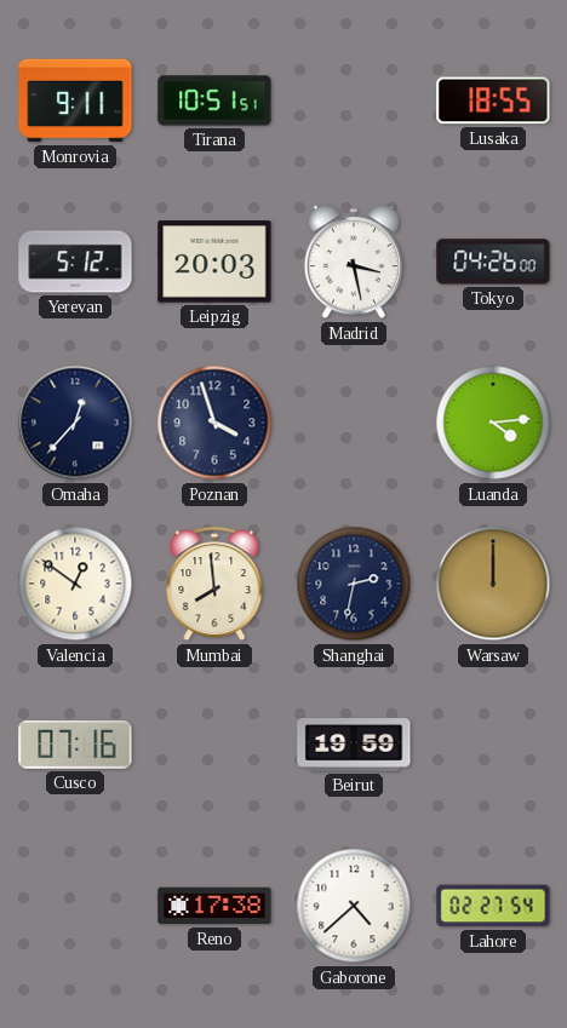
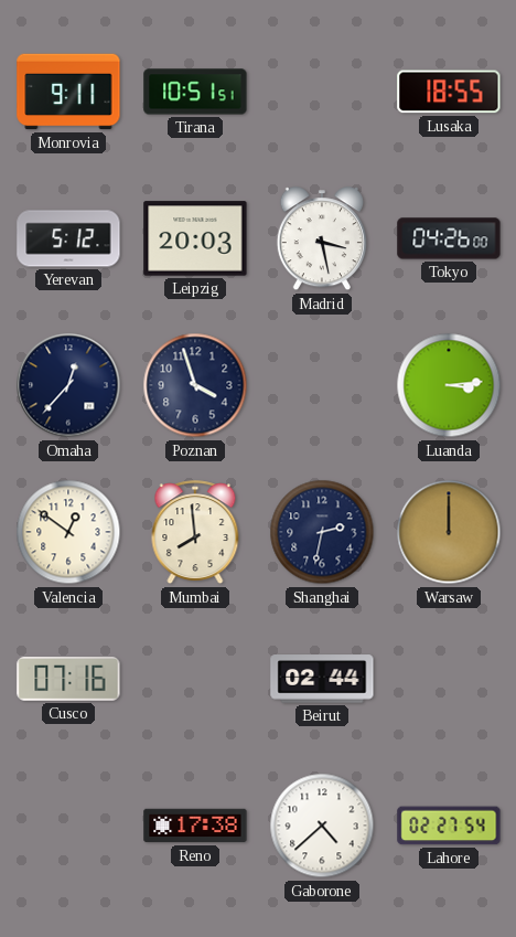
Luanda: 4:14 -> 3:14 (449, 385)
Beirut: 19:59 -> 02:44 (322, 679)
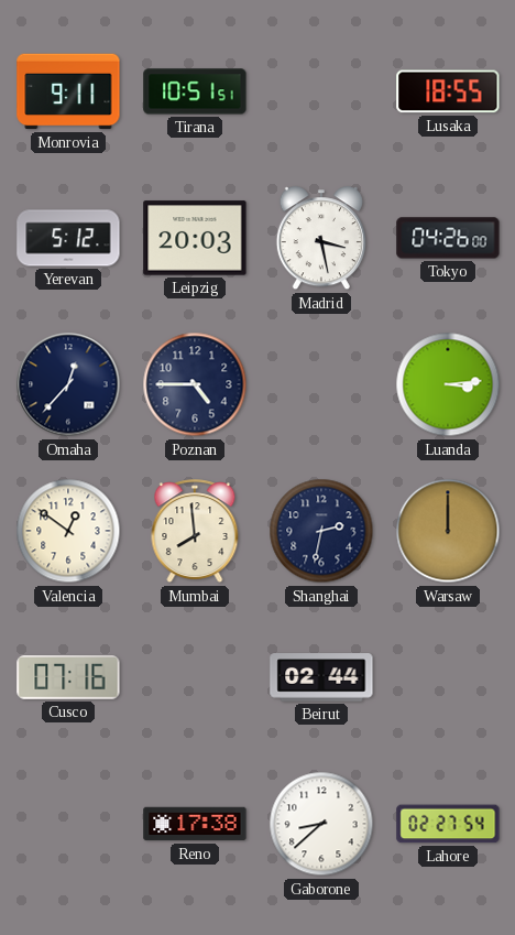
Poznan: 3:57 -> 4:45 (195, 384)
Gaborone: 4:38 -> 8:38 (321, 824)
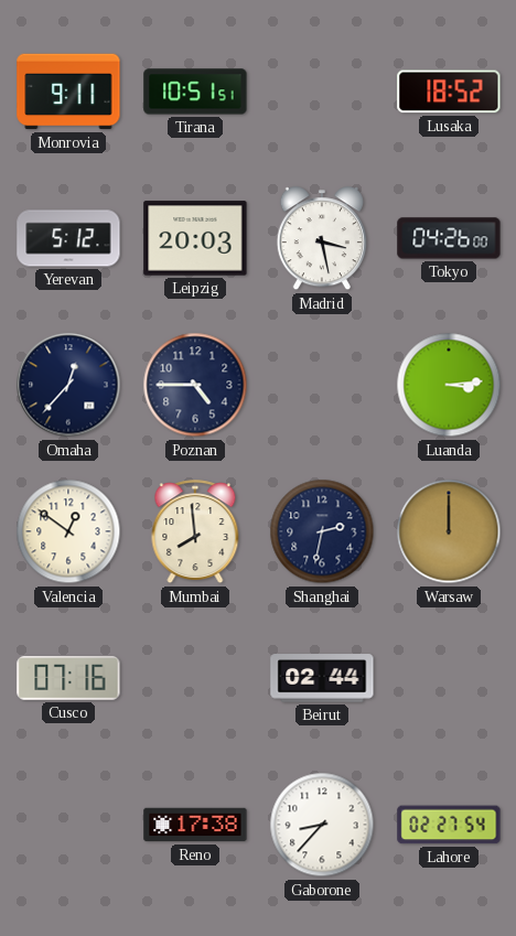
Lusaka: 18:55 -> 18:52 (449, 92)
Gaborone: 8:38 -> 8:37 (322, 825)
